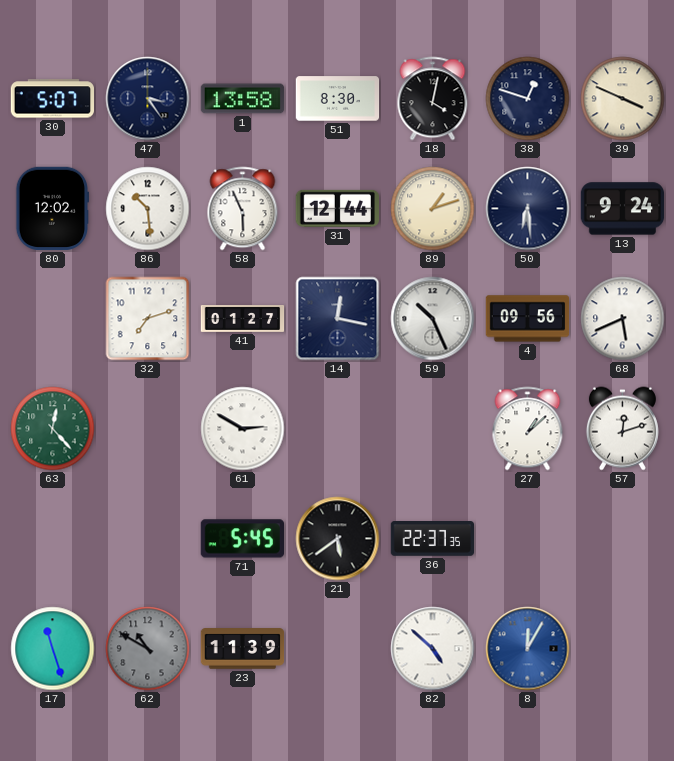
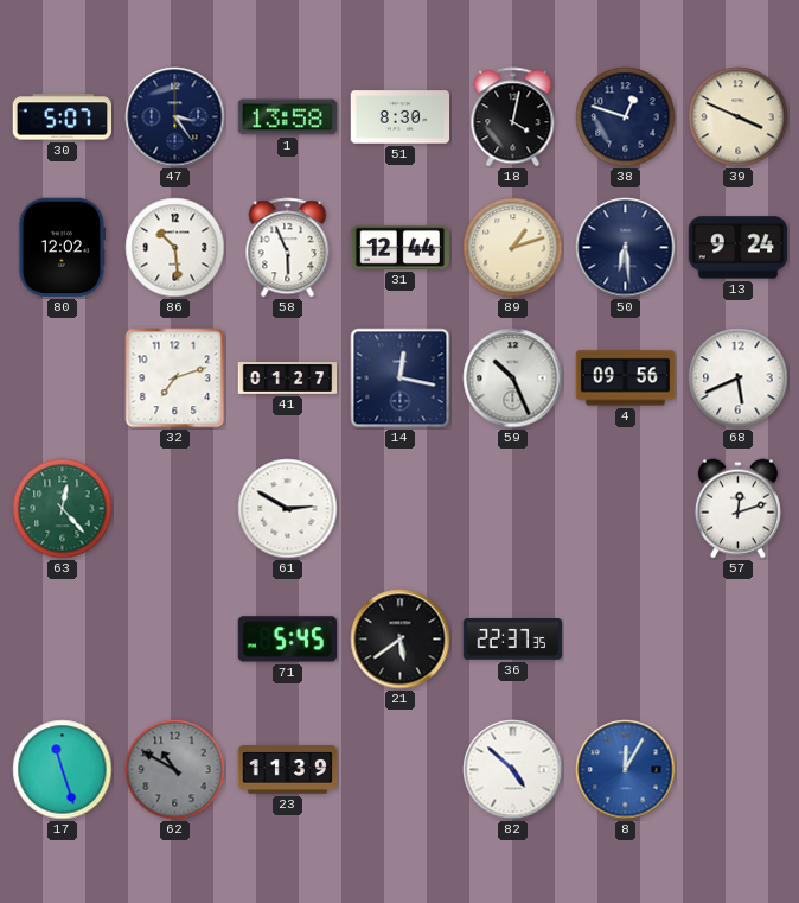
27: 1:08 -> none (528, 429)
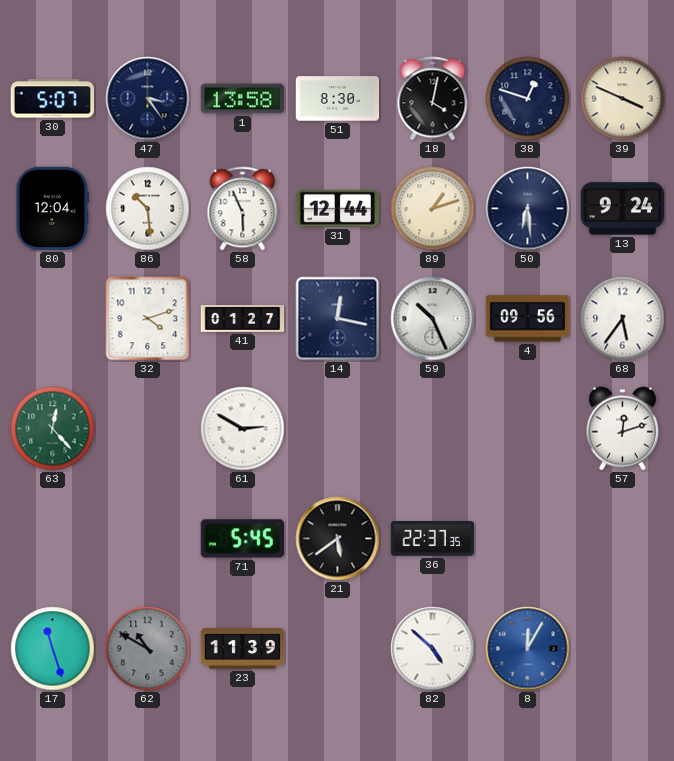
80: 12:02 -> 12:04 (52, 209)
32: 7:12 -> 4:12 (148, 319)
68: 5:41 -> 5:36 (623, 319)
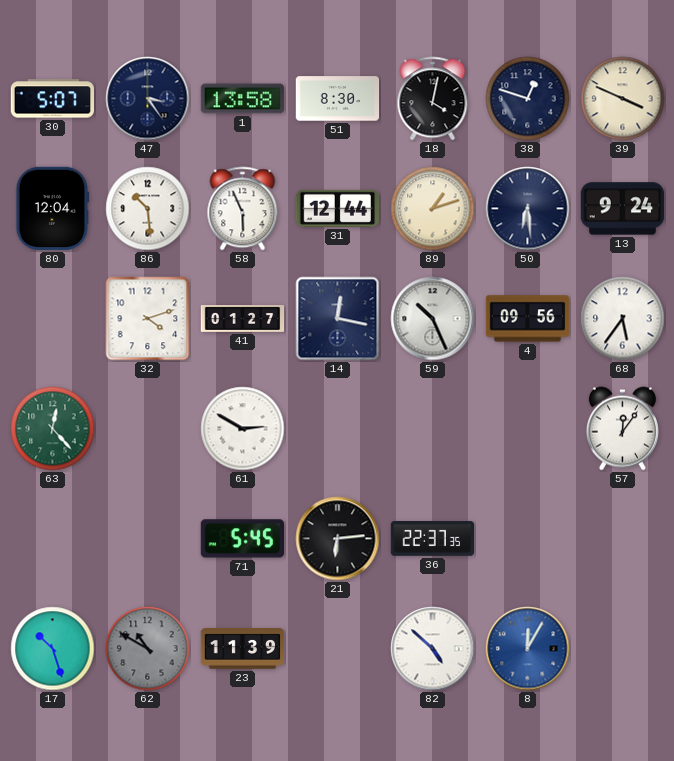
57: 12:12 -> 12:06 (622, 429)
21: 5:39 -> 6:14 (338, 539)
17: 11:27 -> 10:27 (53, 649)
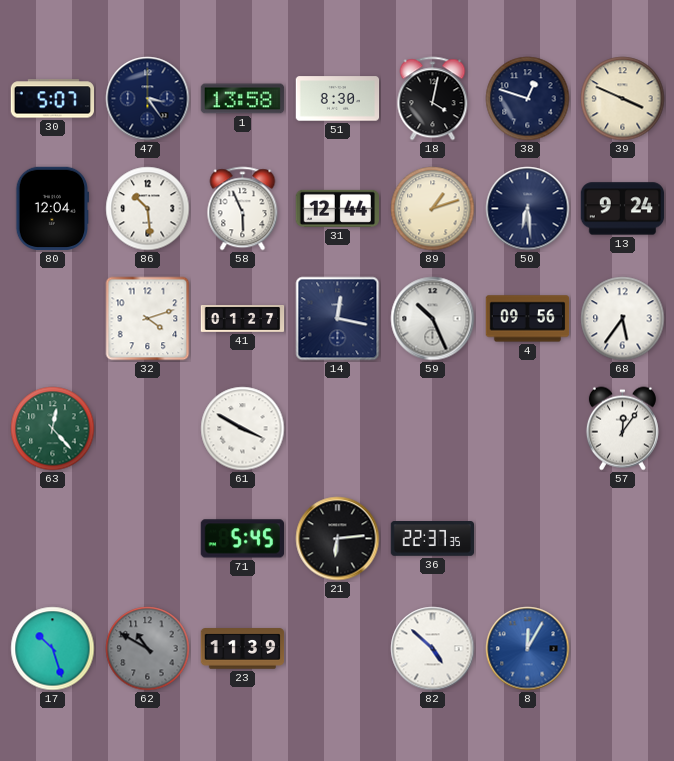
61: 2:50 -> 3:50 (243, 429)
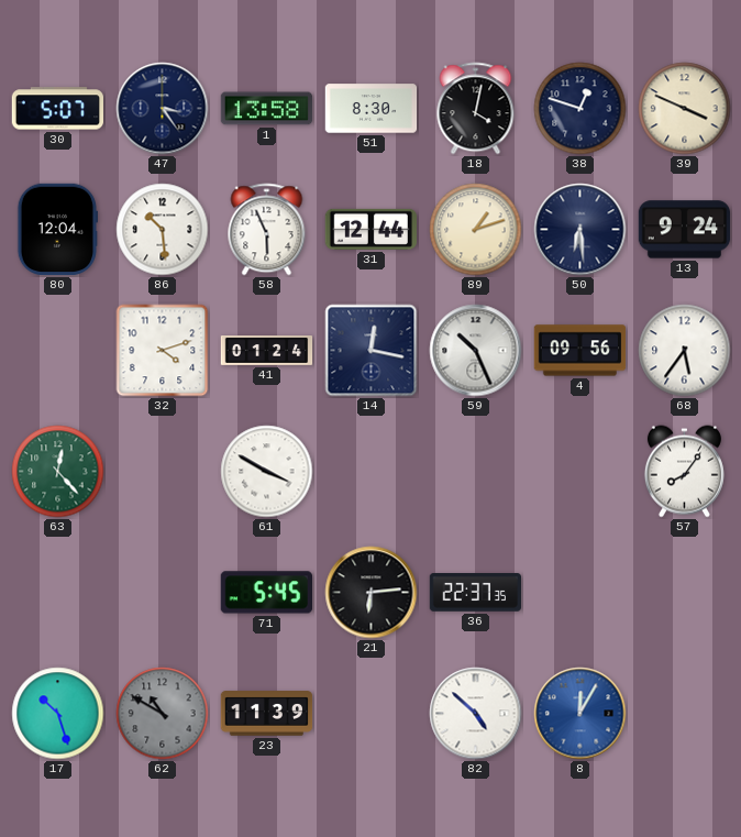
41: 01:27 -> 01:24 (267, 351)
57: 12:06 -> 8:06 (684, 472)
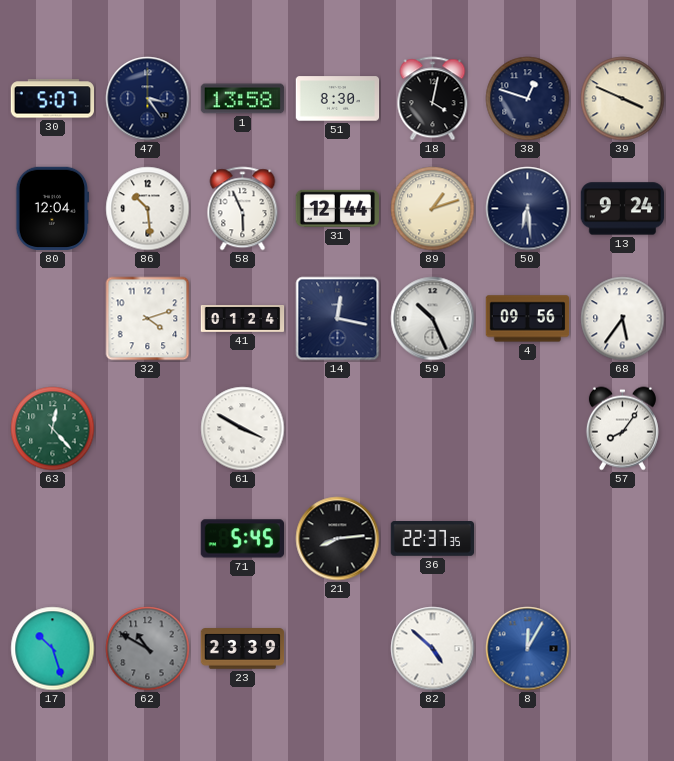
21: 6:14 -> 8:14 (338, 539)
23: 11:39 -> 23:39 (243, 649)
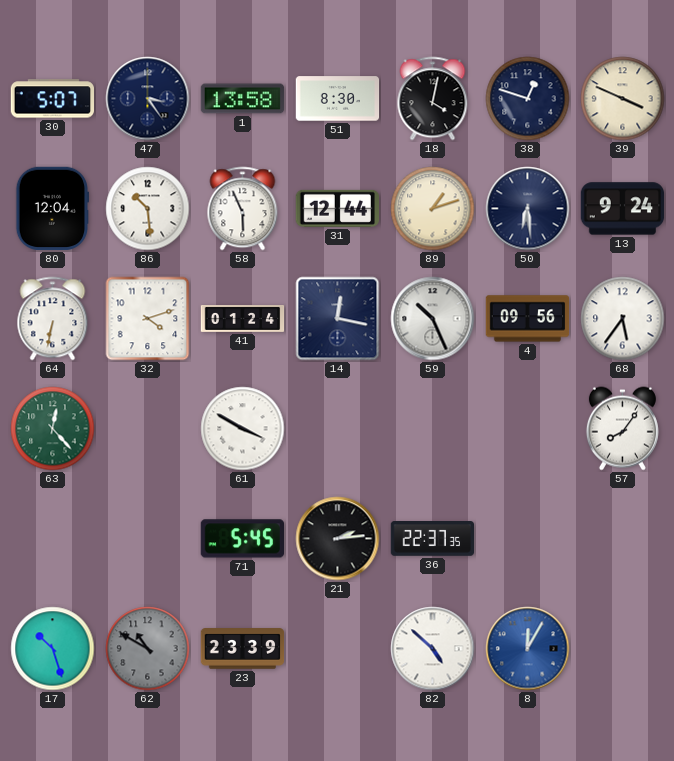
64: none -> 6:32 (53, 319)
21: 8:14 -> 2:14 (338, 539)
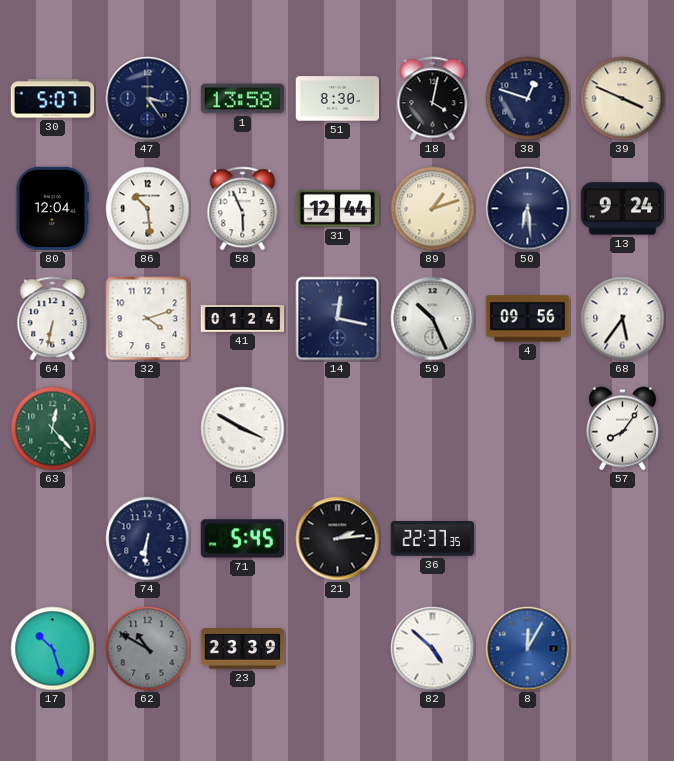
74: none -> 6:31 (148, 539)
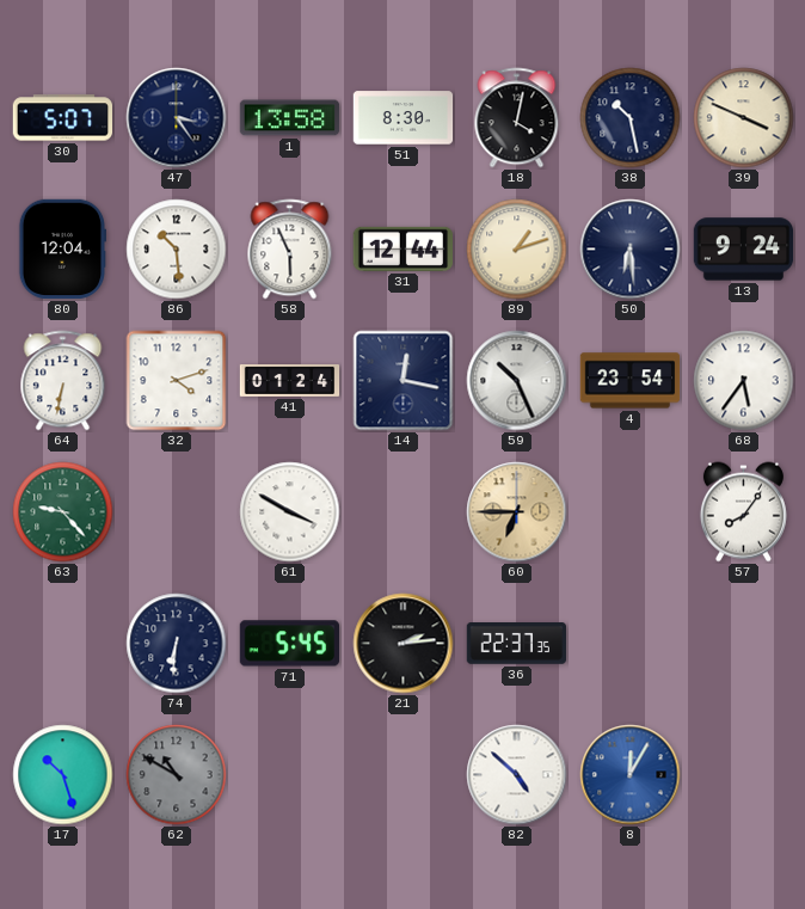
38: 12:48 -> 10:28 (631, 118)
4: 09:56 -> 23:54 (631, 381)
63: 12:23 -> 9:23 (63, 512)
60: none -> 6:45 (517, 512)
23: 23:39 -> none (243, 649)
